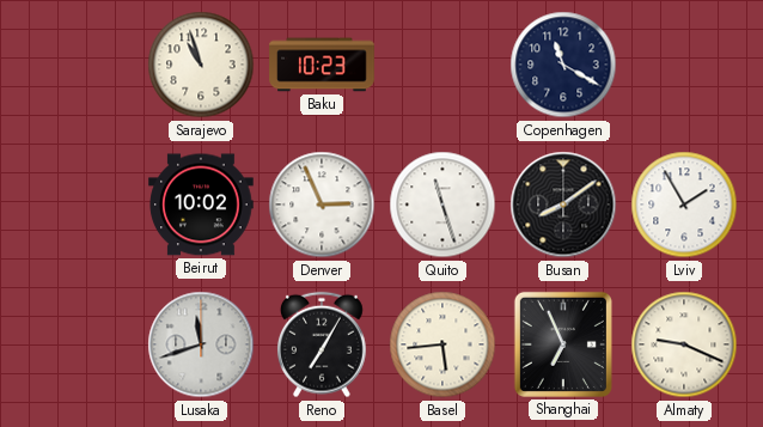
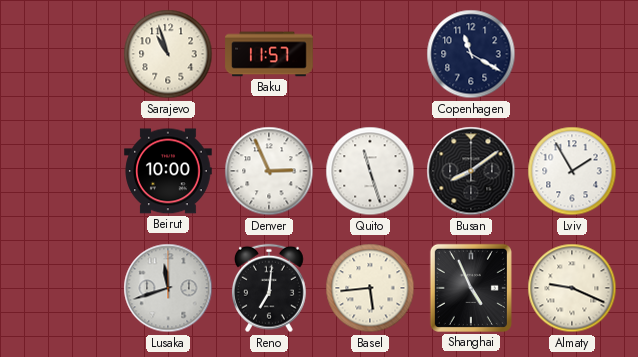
Baku: 10:23 -> 11:57 (269, 54)
Beirut: 10:02 -> 10:00 (168, 171)
Reno: 7:05 -> 7:01 (269, 288)
Shanghai: 6:56 -> 4:56 (471, 288)
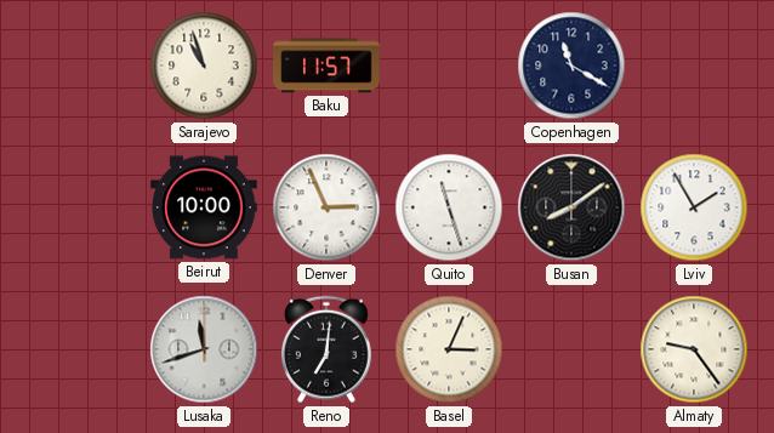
Basel: 5:44 -> 3:04 (449, 349)
Shanghai: 4:56 -> none (471, 288)
Almaty: 9:19 -> 9:24 (694, 349)
